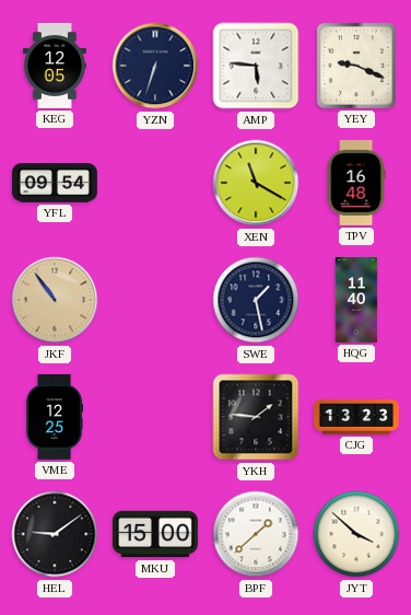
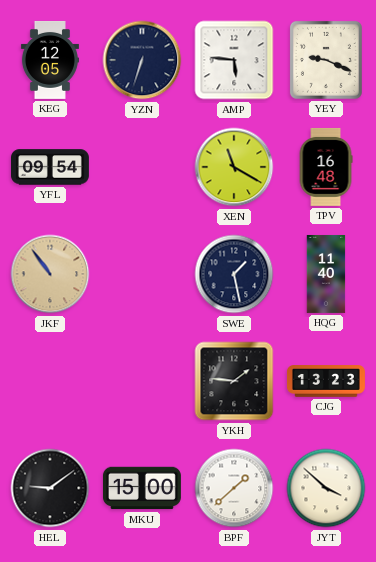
VME: 12:25 -> none (55, 417)
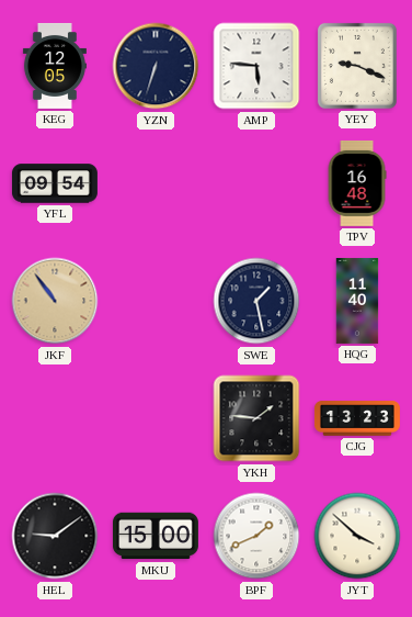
XEN: 11:20 -> none (234, 167)
BPF: 1:38 -> 1:41 (256, 536)
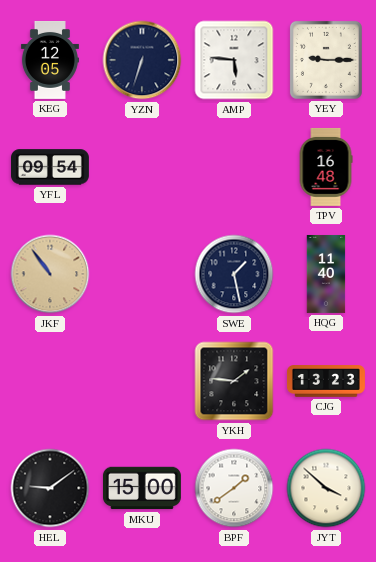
YEY: 9:19 -> 9:15 (326, 60)
BPF: 1:41 -> 1:39 (234, 488)
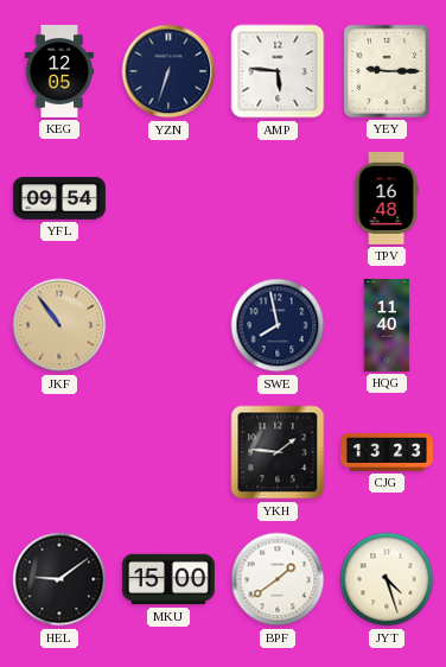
SWE: 1:28 -> 7:58 (278, 325)
JYT: 3:52 -> 4:27 (387, 579)
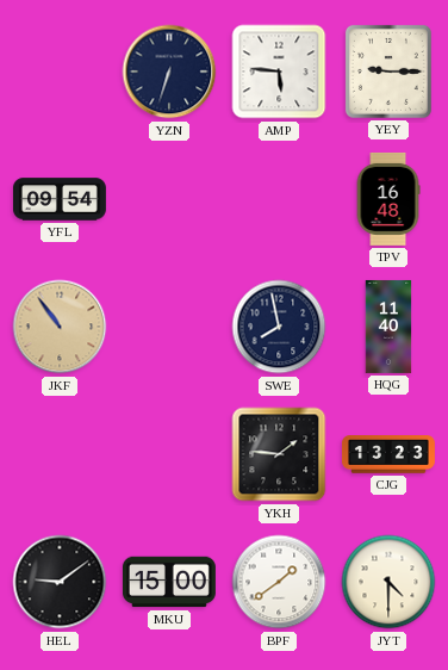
KEG: 12:05 -> none (59, 71)
JYT: 4:27 -> 4:30 (388, 582)
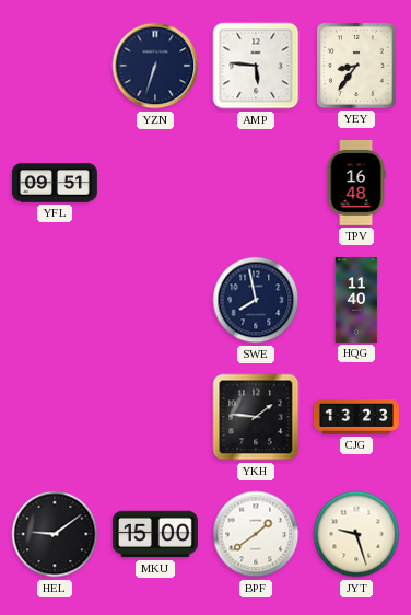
YEY: 9:15 -> 8:36 (356, 66)
YFL: 09:54 -> 09:51 (55, 183)
JKF: 10:54 -> none (60, 327)
JYT: 4:30 -> 9:27 (356, 534)
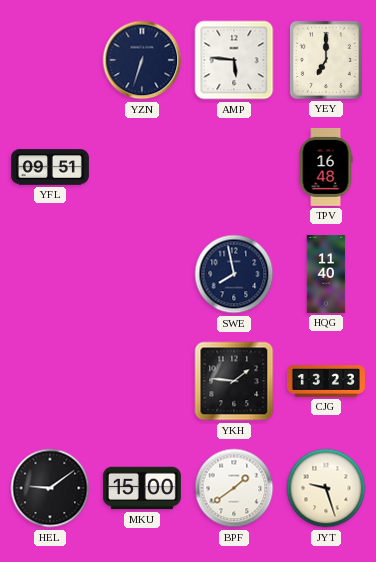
YEY: 8:36 -> 7:00 (326, 60)
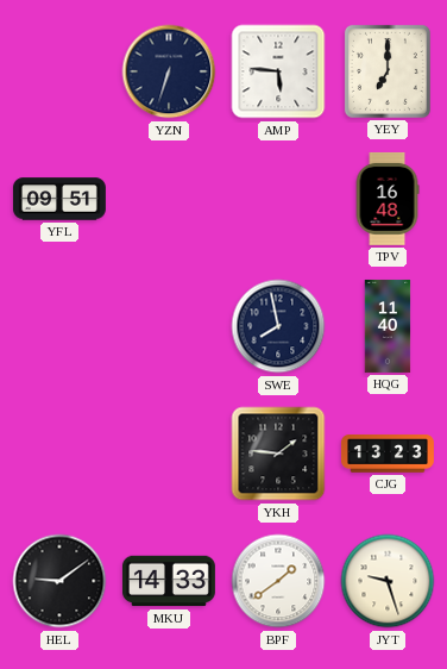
MKU: 15:00 -> 14:33 (169, 581)
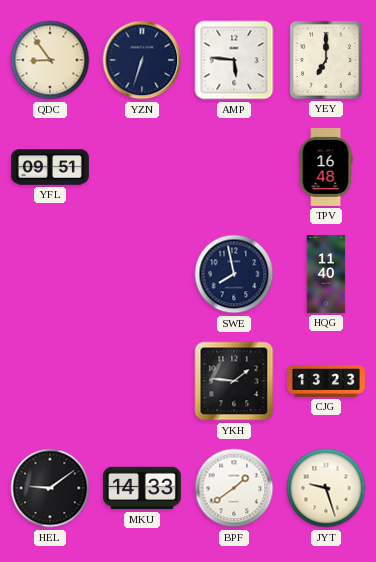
QDC: none -> 8:54 (50, 60)
